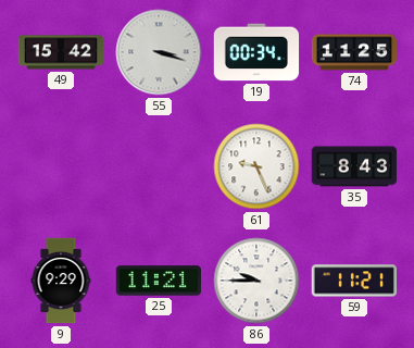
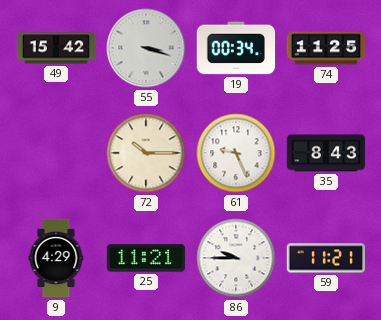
72: none -> 10:15 (146, 153)
9: 9:29 -> 4:29 (56, 258)
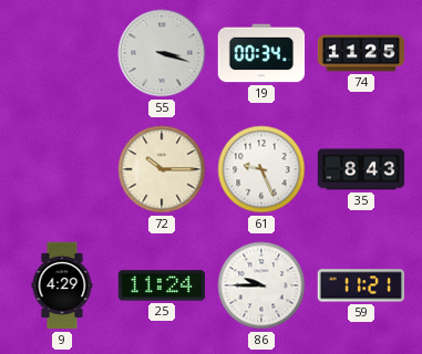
49: 15:42 -> none (56, 48)
25: 11:21 -> 11:24 (162, 285)
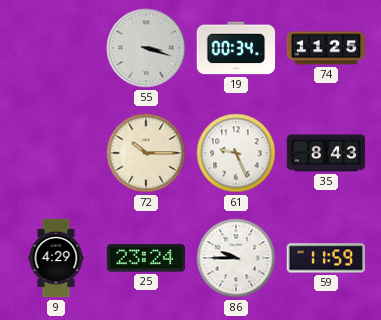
25: 11:24 -> 23:24 (146, 258)
59: 11:21 -> 11:59 (325, 258)
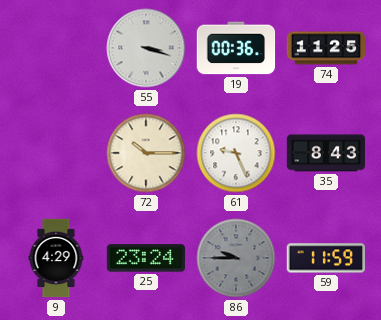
19: 00:34 -> 00:36 (236, 48)
86 dial: white -> grey (236, 258)
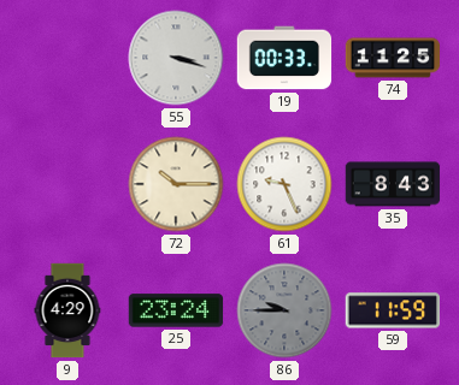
19: 00:36 -> 00:33 (284, 58)
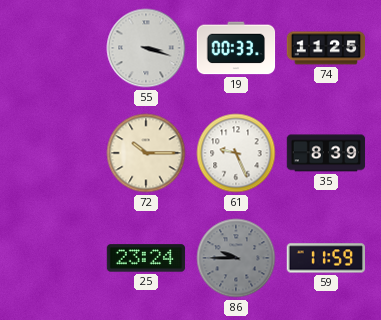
35: 8:43 -> 8:39 (326, 153)
9: 4:29 -> none (67, 310)
